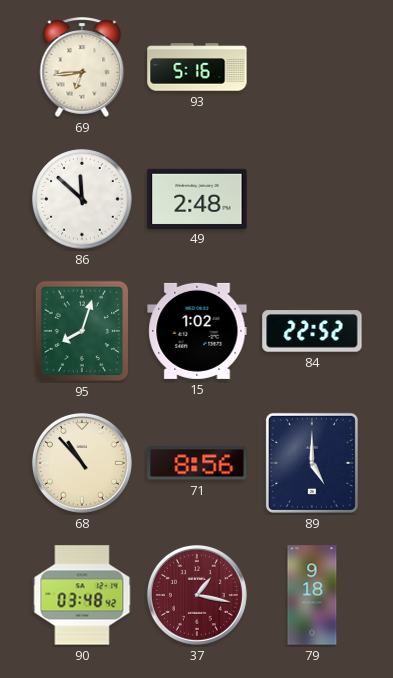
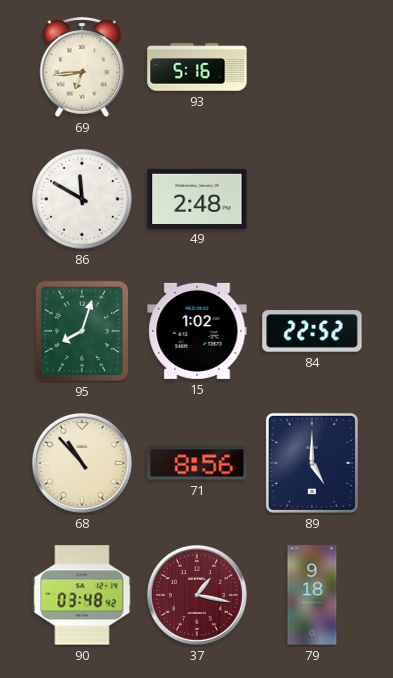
86: 11:52 -> 11:50 (82, 199)
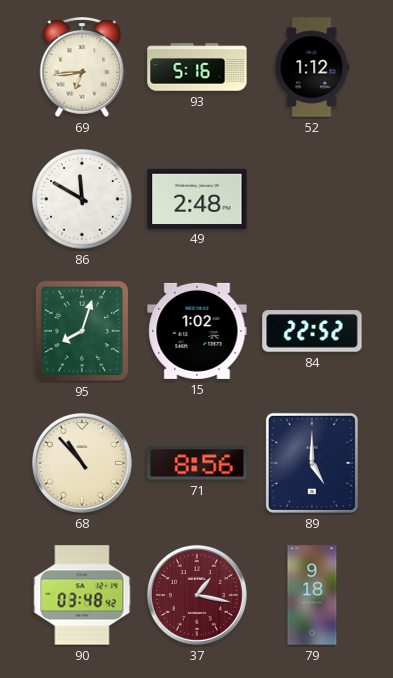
52: none -> 1:12 (312, 67)
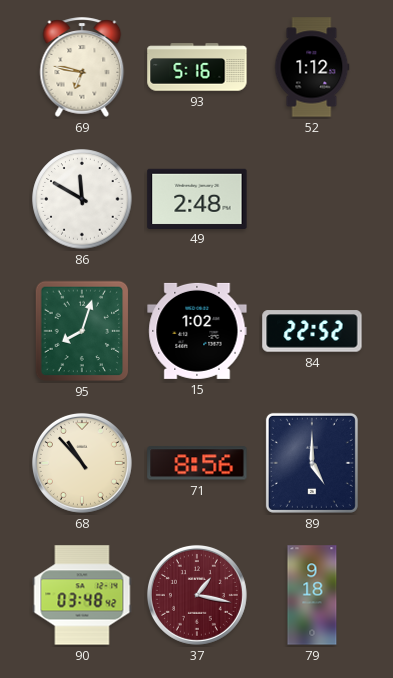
69: 6:44 -> 6:47 (82, 67)
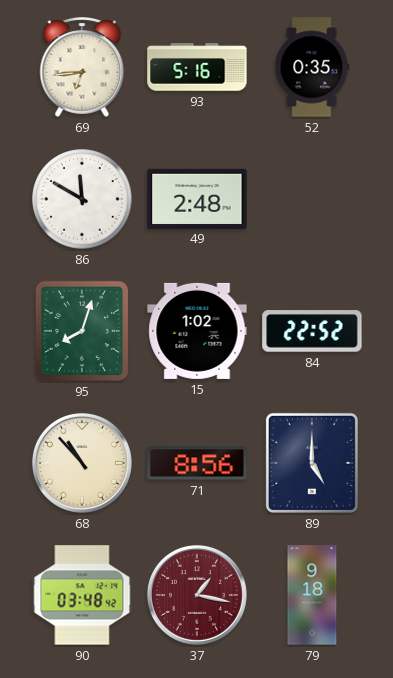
69: 6:47 -> 6:44 (82, 67)
52: 1:12 -> 0:35 (312, 67)
